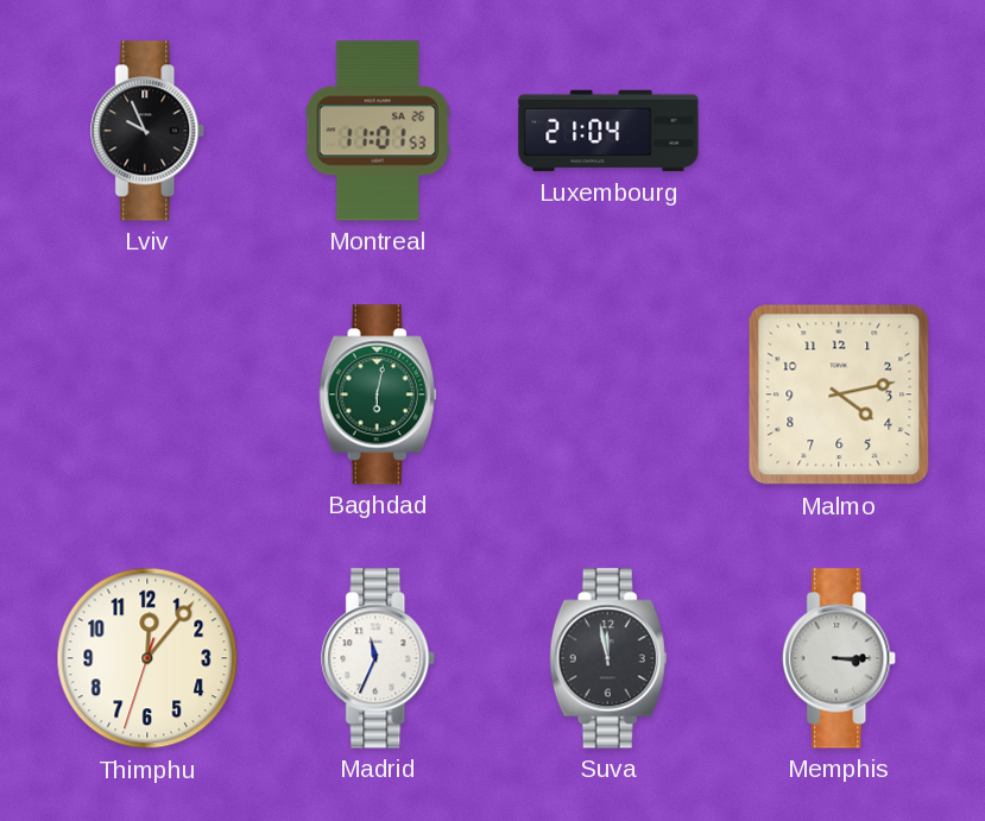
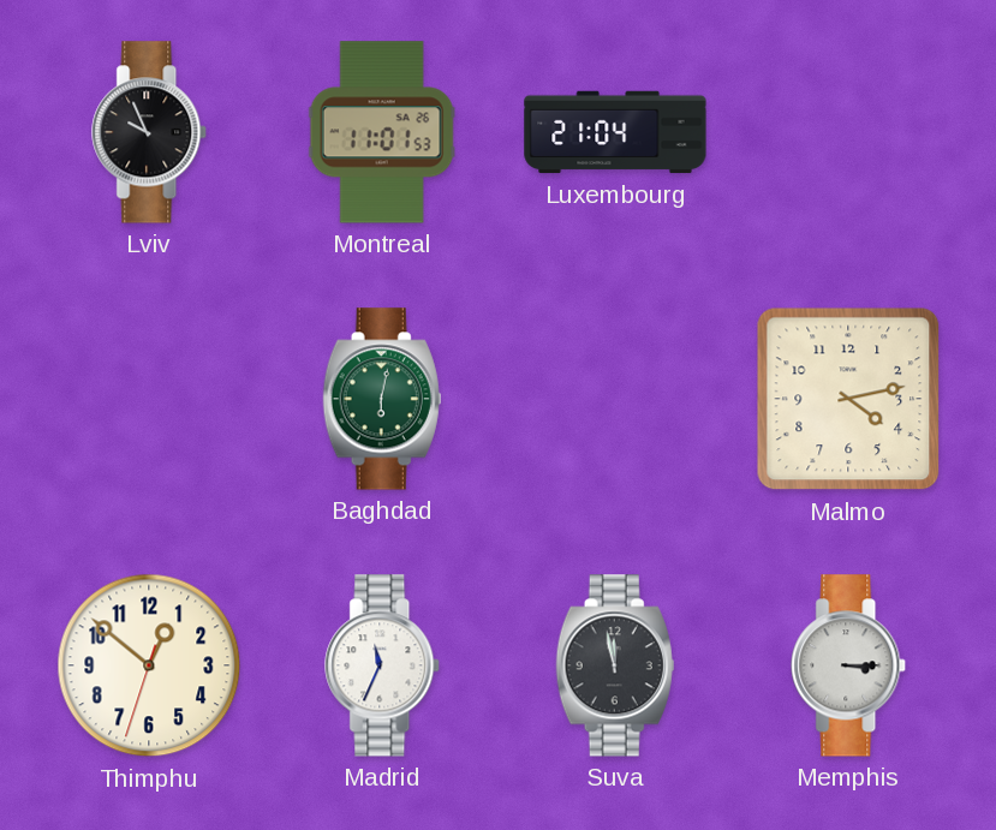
Thimphu: 12:06 -> 12:51 (149, 665)
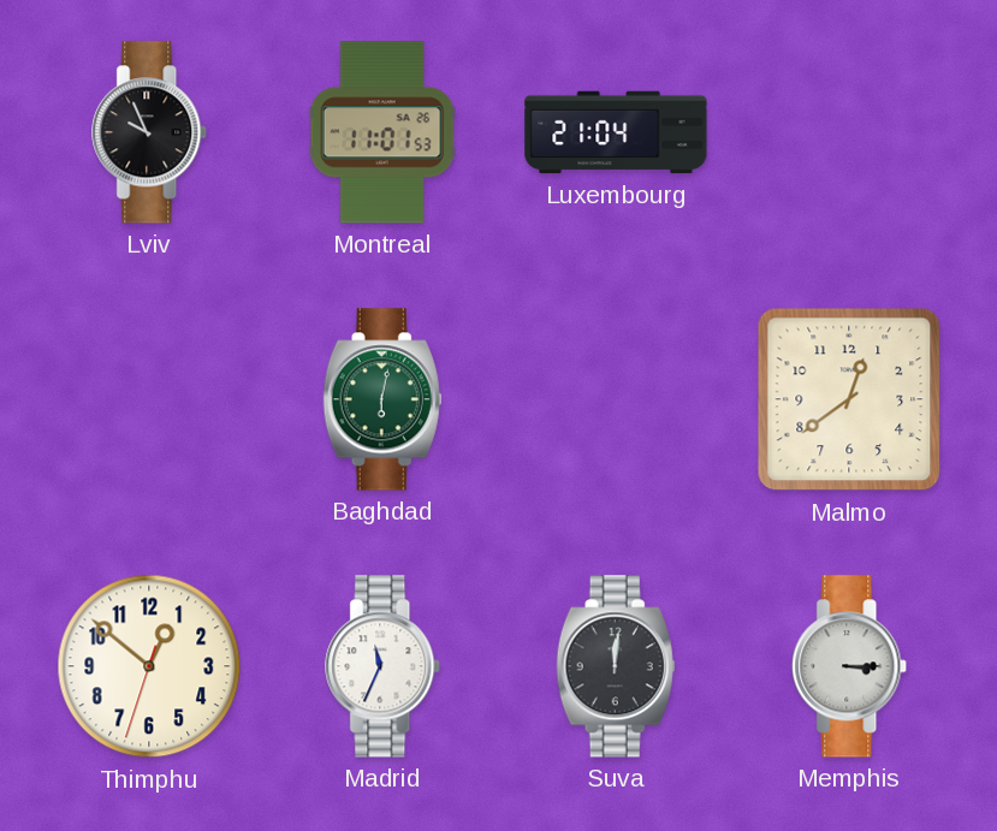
Malmo: 4:13 -> 12:39 (849, 399)
Suva: 11:58 -> 12:01 (616, 666)
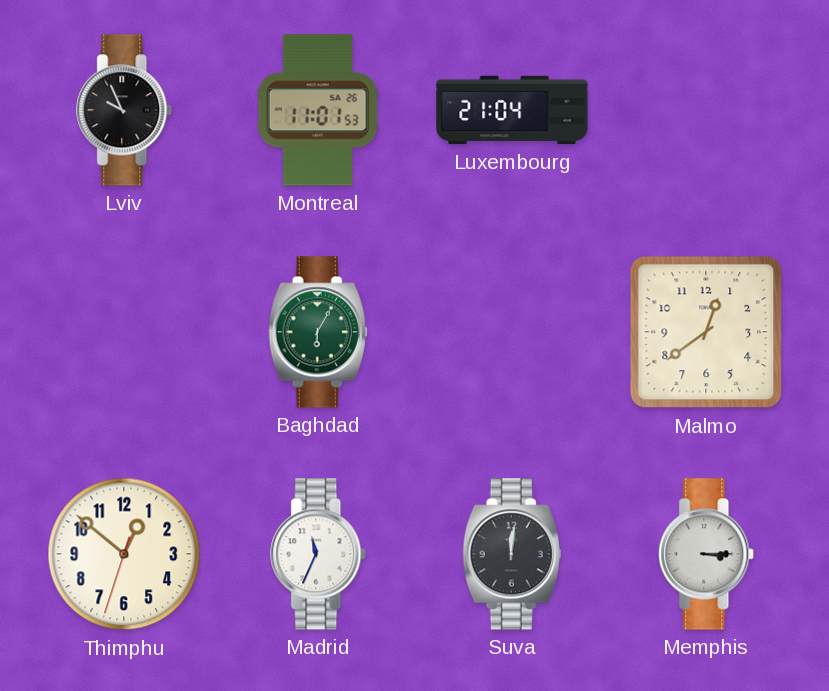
Baghdad: 6:02 -> 6:05 (318, 332)
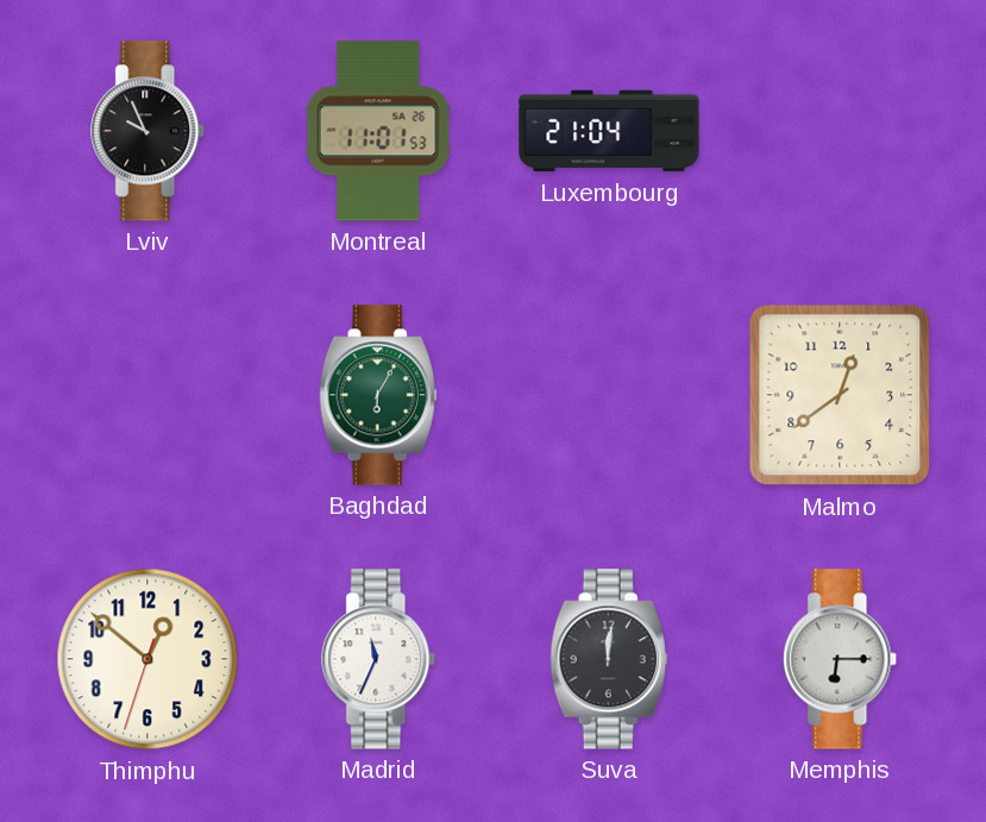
Memphis: 3:15 -> 6:15 (841, 659)
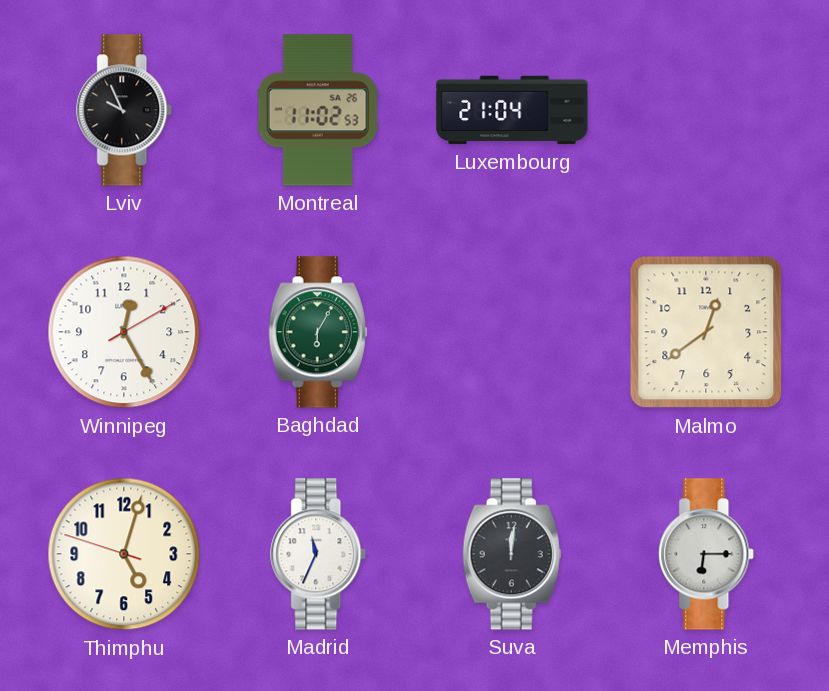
Montreal: 11:01 -> 11:02 (318, 110)
Winnipeg: none -> 12:25 (124, 332)
Thimphu: 12:51 -> 5:02 (124, 554)
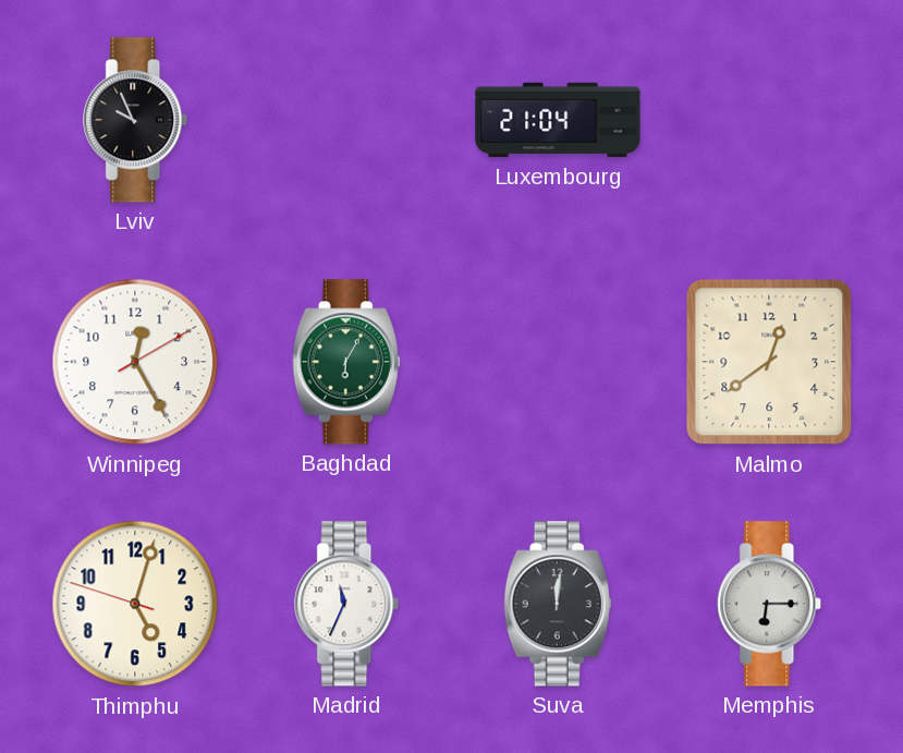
Montreal: 11:02 -> none (318, 110)
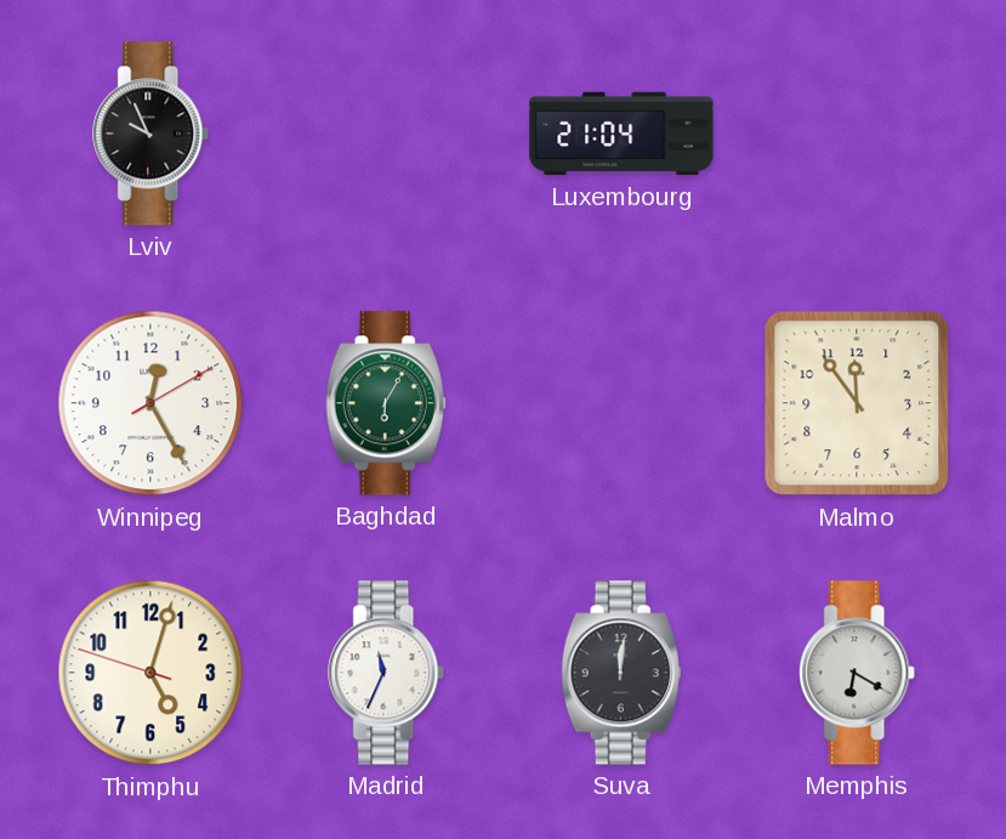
Malmo: 12:39 -> 11:54 (857, 403)
Memphis: 6:15 -> 6:20 (858, 673)
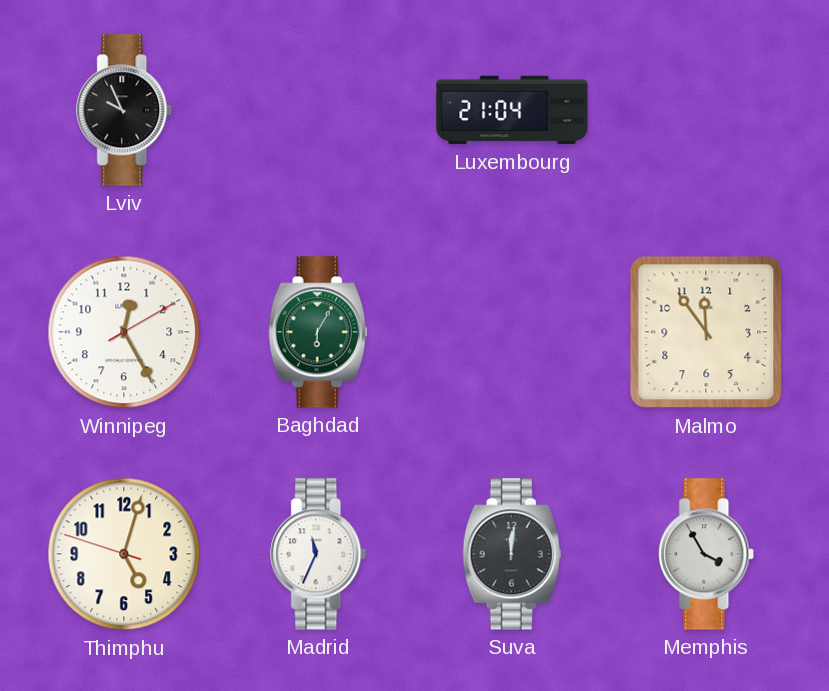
Memphis: 6:20 -> 3:55 (707, 554)
